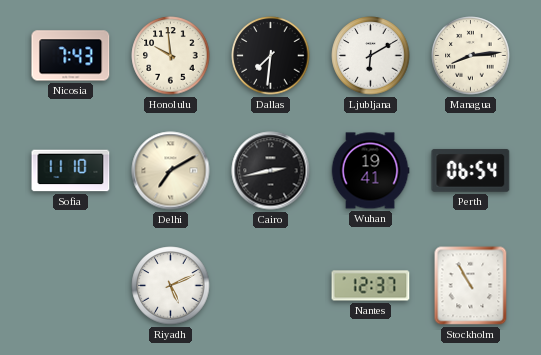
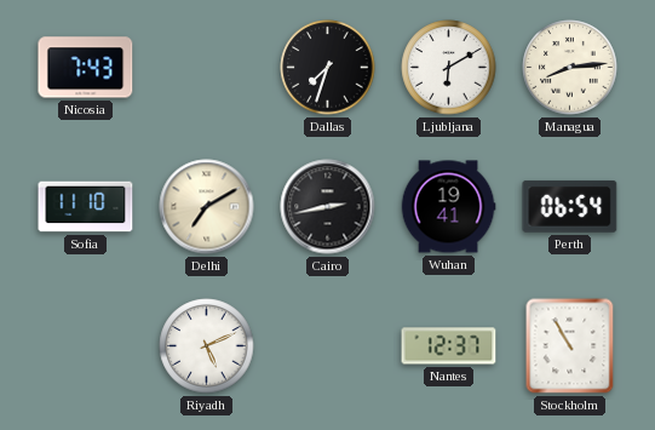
Honolulu: 9:59 -> none (171, 56)
Dallas: 7:31 -> 7:33 (328, 68)
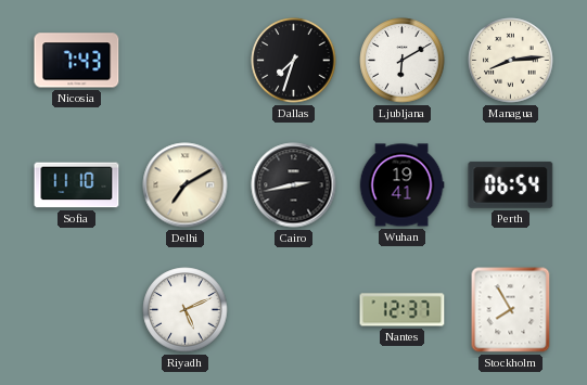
Stockholm: 10:55 -> 7:55 (511, 310)
